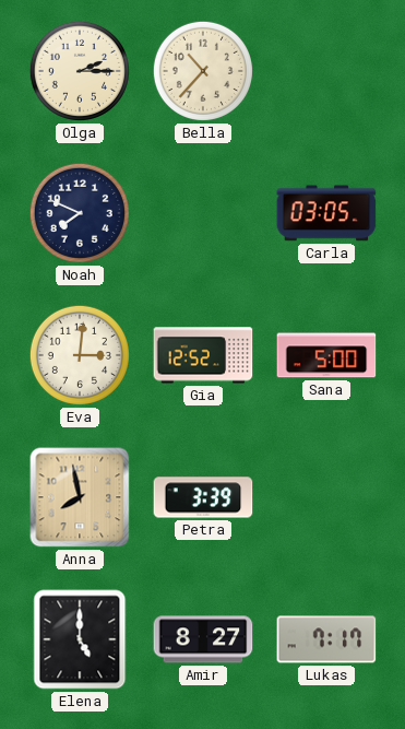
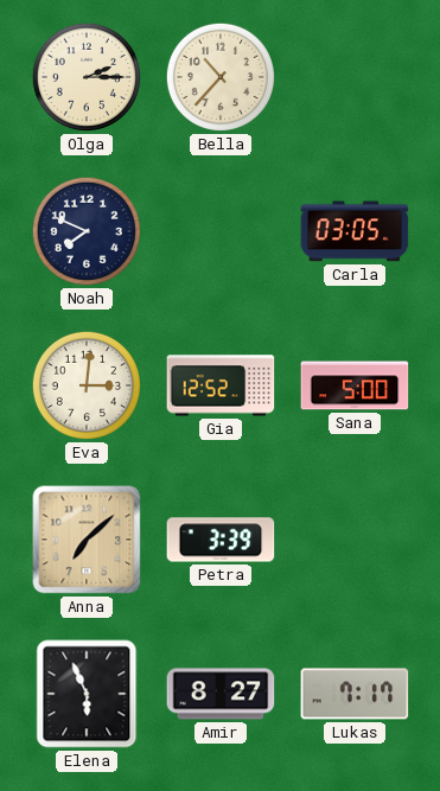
Anna: 7:58 -> 7:08 (87, 540)
Elena: 5:00 -> 5:56 (87, 694)
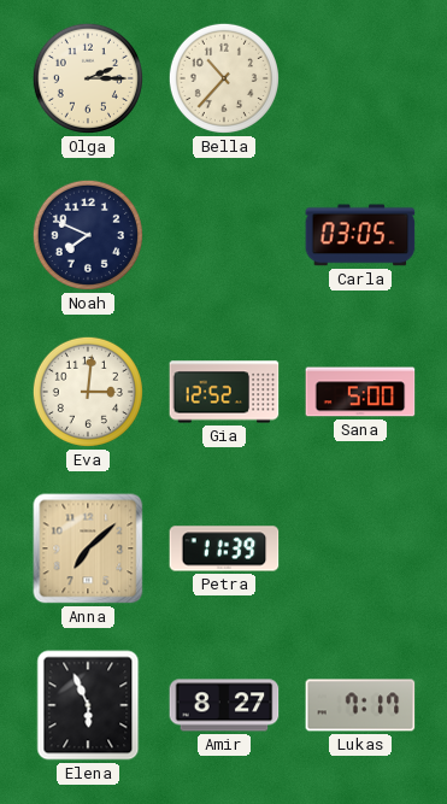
Petra: 3:39 -> 11:39 (224, 548)
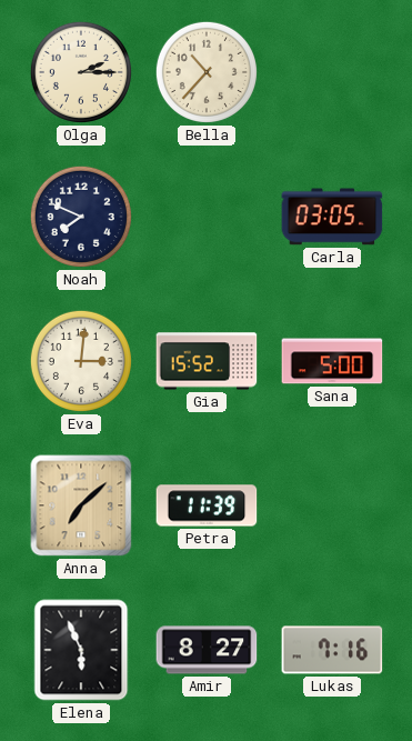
Gia: 12:52 -> 15:52 (207, 361)
Lukas: 7:17 -> 7:16 (332, 650)
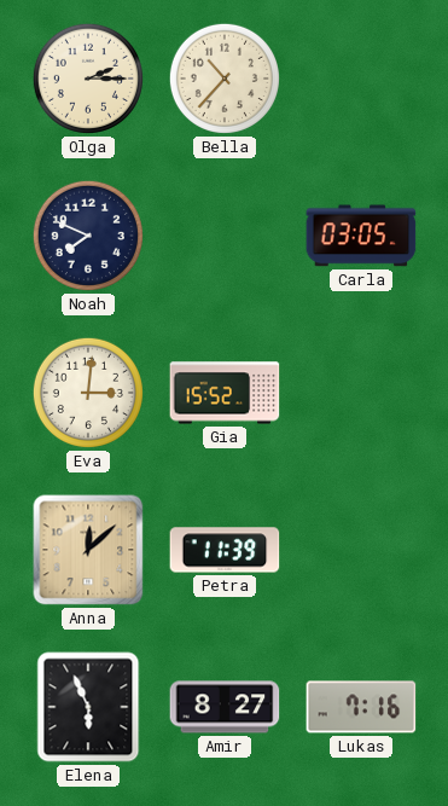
Sana: 5:00 -> none (332, 361)
Anna: 7:08 -> 12:08 (88, 550)
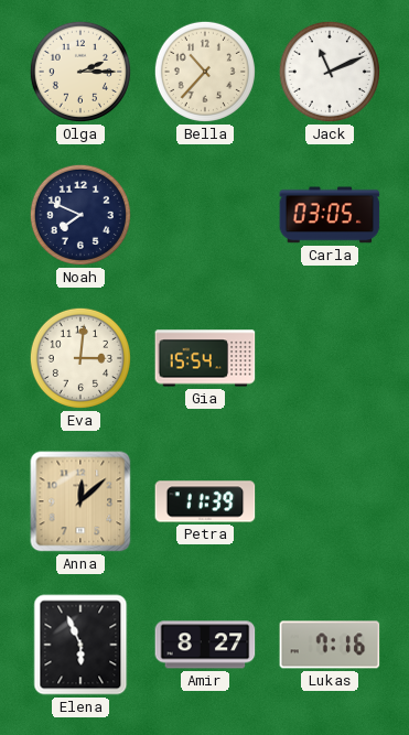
Jack: none -> 11:11 (330, 72)
Gia: 15:52 -> 15:54 (205, 358)
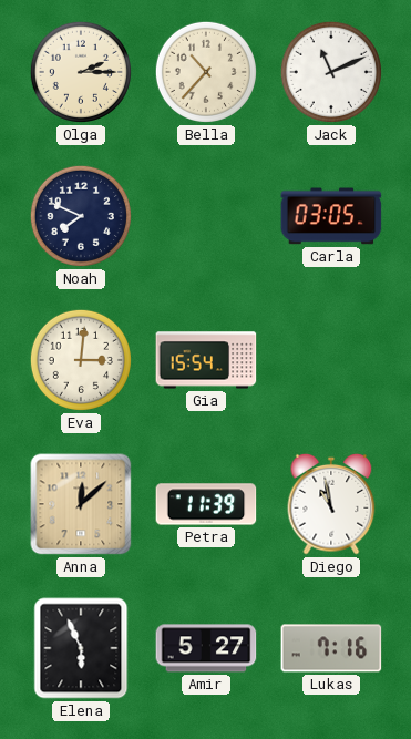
Diego: none -> 10:58 (331, 504)
Amir: 8:27 -> 5:27 (206, 648)
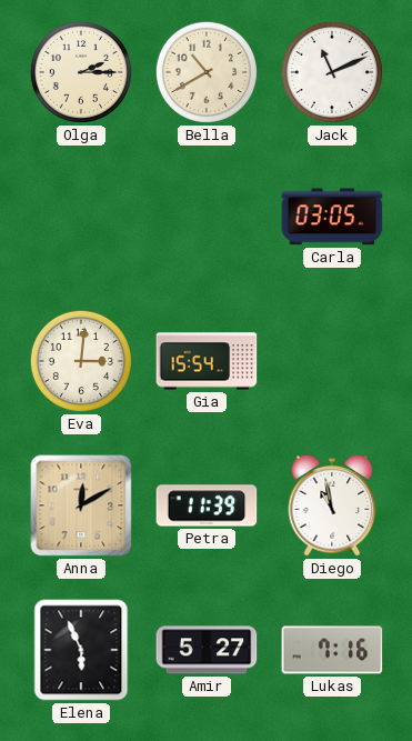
Bella: 10:37 -> 10:40 (207, 72)
Noah: 7:49 -> none (81, 216)
Anna: 12:08 -> 12:10 (81, 505)
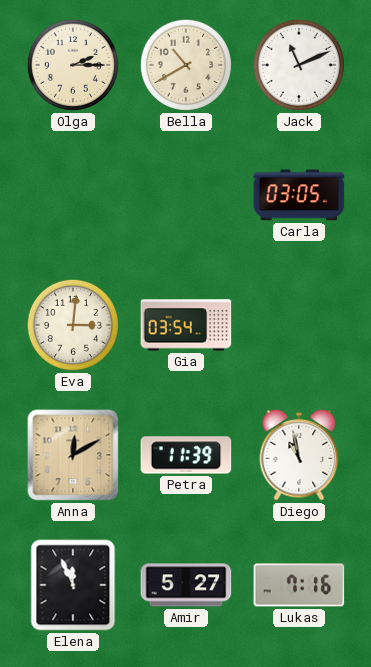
Gia: 15:54 -> 03:54 (186, 325)
Elena: 5:56 -> 11:56 (73, 585)
